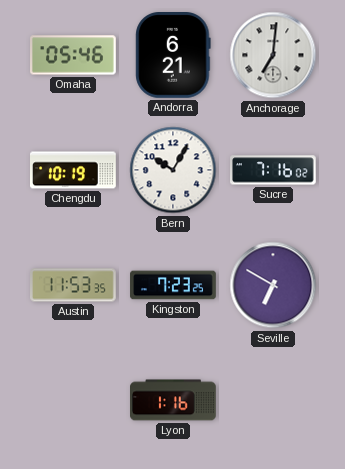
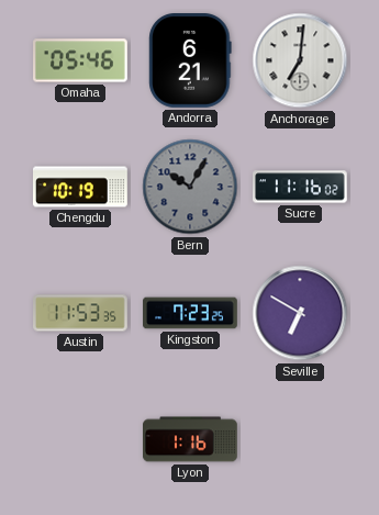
Bern dial: white -> grey (190, 187)
Sucre: 7:16 -> 11:16 (301, 187)
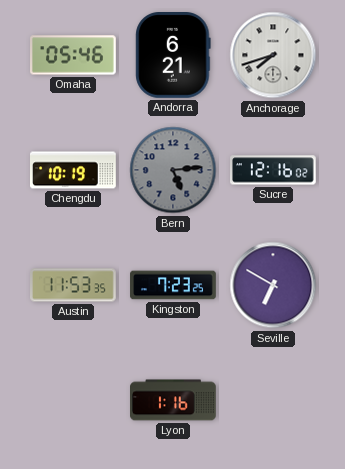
Anchorage: 7:01 -> 7:42 (273, 55)
Bern: 10:05 -> 5:14 (173, 170)
Sucre: 11:16 -> 12:16 (274, 170)
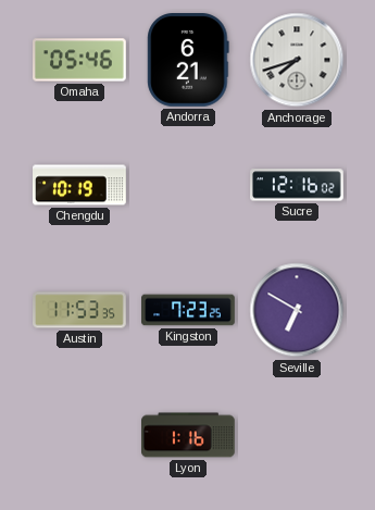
Bern: 5:14 -> none (173, 170)
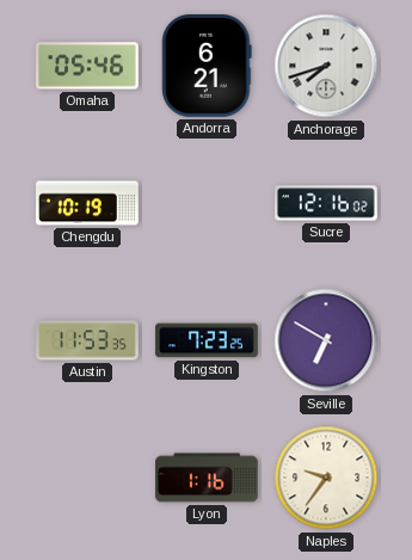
Naples: none -> 9:36 (326, 478)
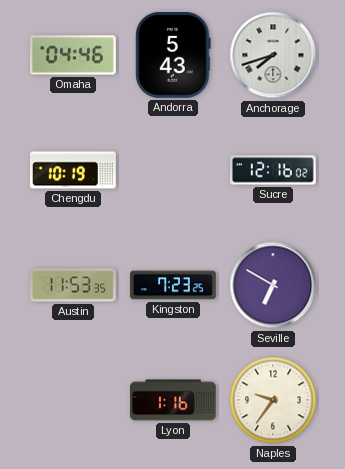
Omaha: 05:46 -> 04:46 (73, 55)
Andorra: 6:21 -> 5:43 (173, 56)
